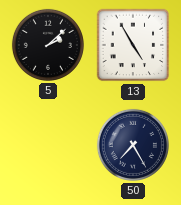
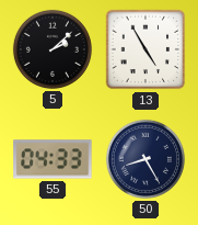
55: none -> 04:33 (53, 159)
50: 7:25 -> 8:25 (145, 159)
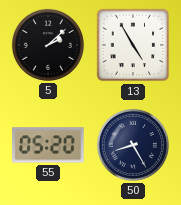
55: 04:33 -> 05:20 (48, 145)
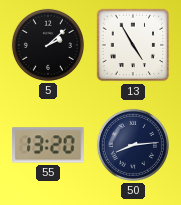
55: 05:20 -> 13:20 (48, 145)
50: 8:25 -> 8:14 (133, 145)
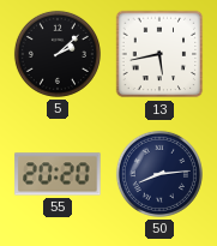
13: 4:55 -> 5:43 (159, 54)
55: 13:20 -> 20:20 (58, 174)
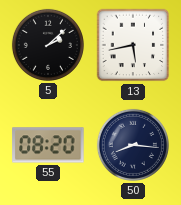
55: 20:20 -> 08:20 (48, 145)
50: 8:14 -> 8:16 (133, 145)
